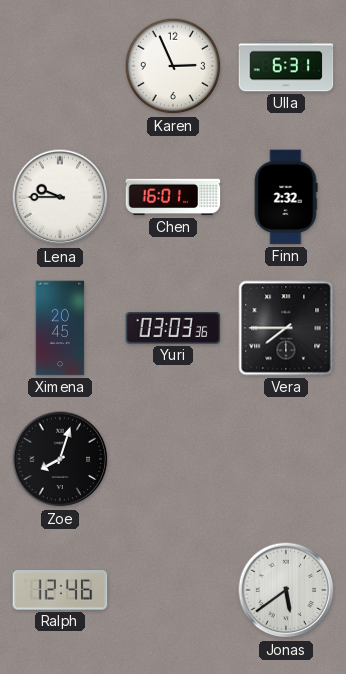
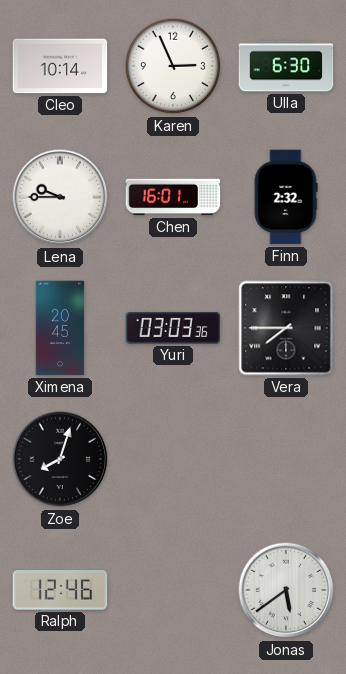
Cleo: none -> 10:14 (60, 66)
Ulla: 6:31 -> 6:30 (286, 66)
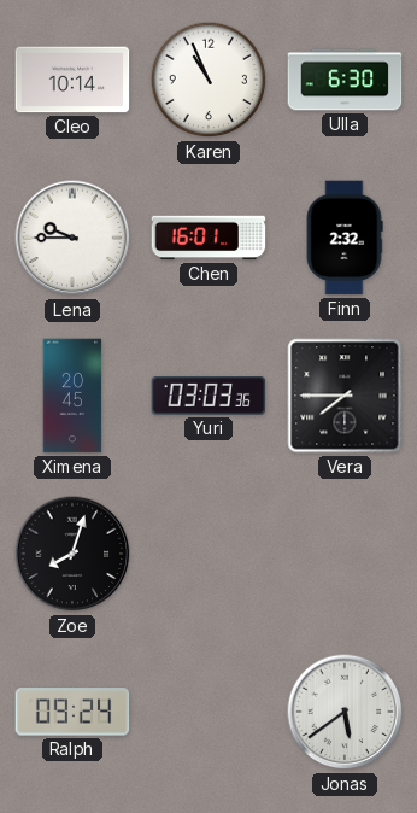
Karen: 2:56 -> 10:56 (208, 80)
Ralph: 12:46 -> 09:24 (72, 712)
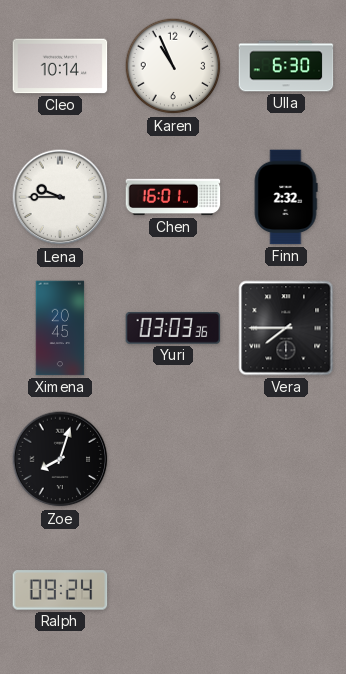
Jonas: 5:39 -> none (345, 712)
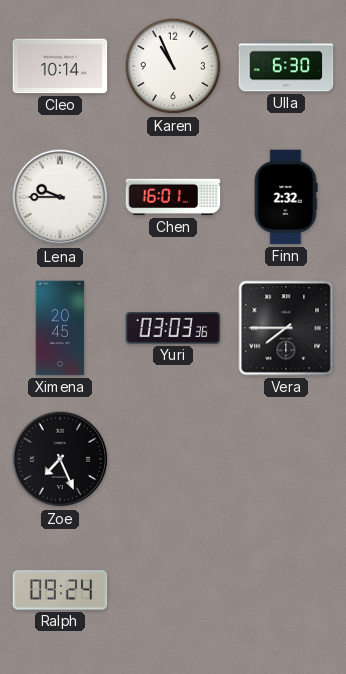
Zoe: 8:03 -> 7:26 (60, 459)
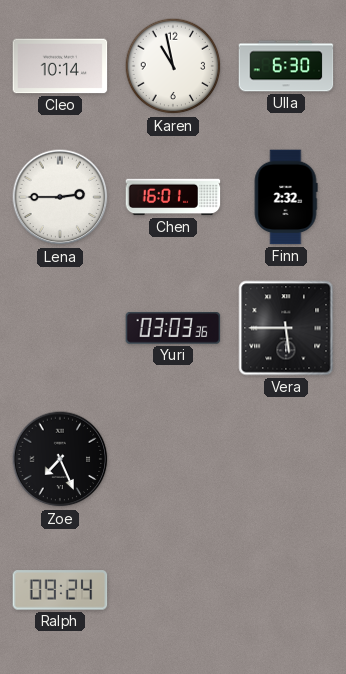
Karen: 10:56 -> 10:58 (173, 66)
Lena: 9:45 -> 2:45 (60, 197)
Ximena: 20:45 -> none (60, 328)
Vera: 7:45 -> 5:45 (286, 328)
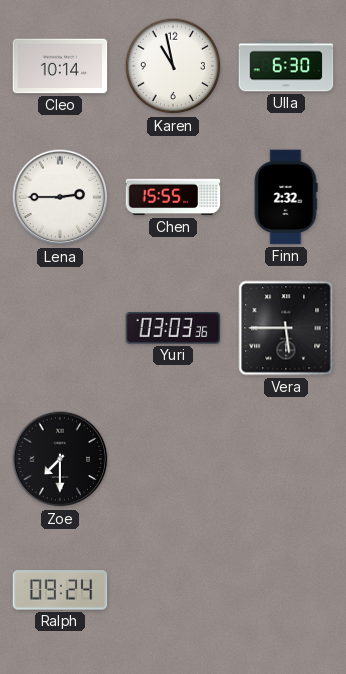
Chen: 16:01 -> 15:55 (173, 197)
Zoe: 7:26 -> 7:30 (60, 459)
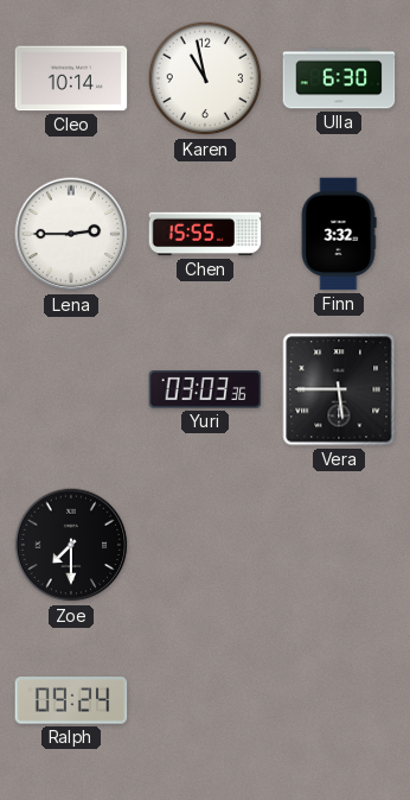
Finn: 2:32 -> 3:32 (339, 234)
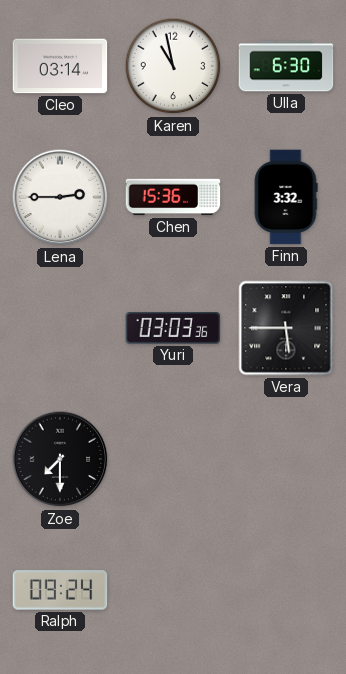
Cleo: 10:14 -> 03:14 (60, 66)
Chen: 15:55 -> 15:36 (173, 197)
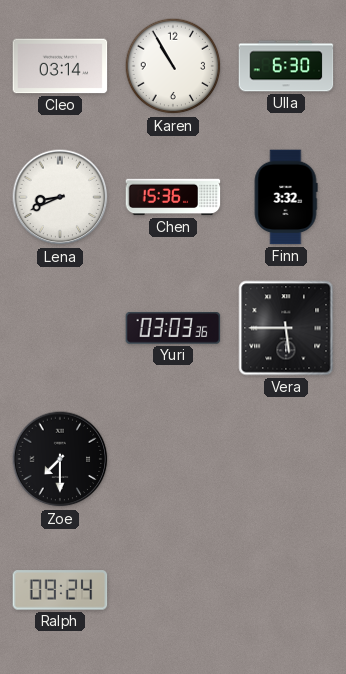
Karen: 10:58 -> 10:55 (173, 66)
Lena: 2:45 -> 8:41 (60, 197)
